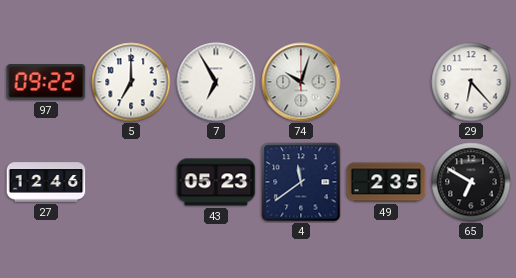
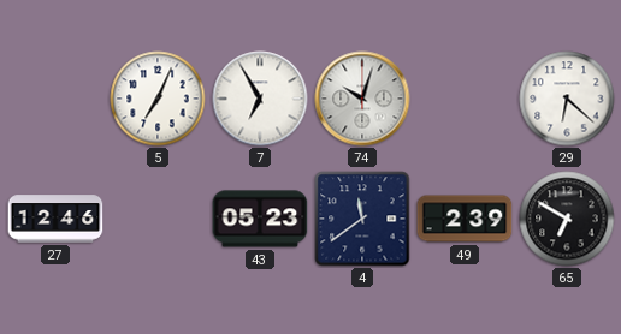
97: 09:22 -> none (46, 82)
5: 7:00 -> 7:04 (158, 99)
29: 6:23 -> 6:22 (567, 99)
49: 2:35 -> 2:39 (465, 219)
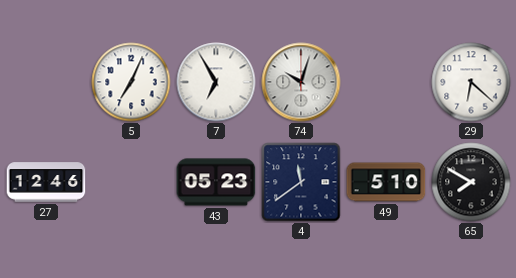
49: 2:39 -> 5:10 (386, 182)
65: 6:50 -> 7:50 (471, 182)
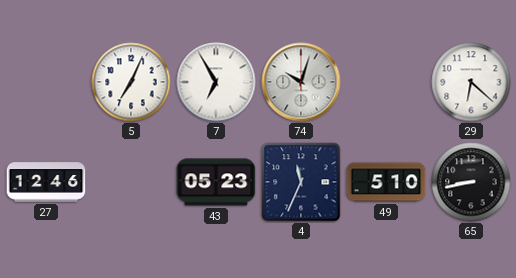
4: 11:39 -> 11:34 (301, 182)
65: 7:50 -> 8:43 (471, 182)
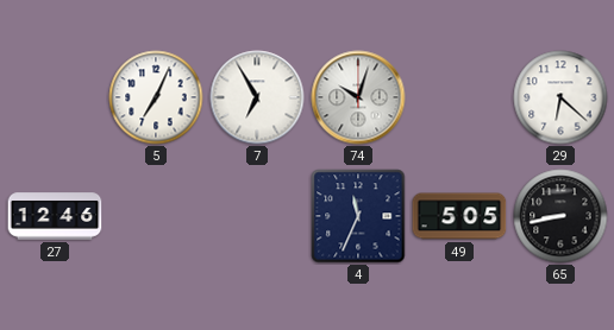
43: 05:23 -> none (216, 182)
49: 5:10 -> 5:05 (459, 216)
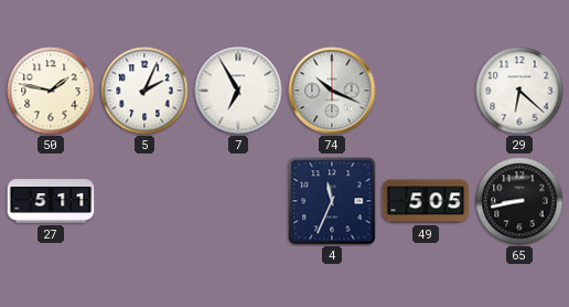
50: none -> 1:47 (51, 91)
5: 7:04 -> 2:04 (144, 91)
74: 10:03 -> 10:19 (332, 91)
27: 12:46 -> 5:11 (51, 201)
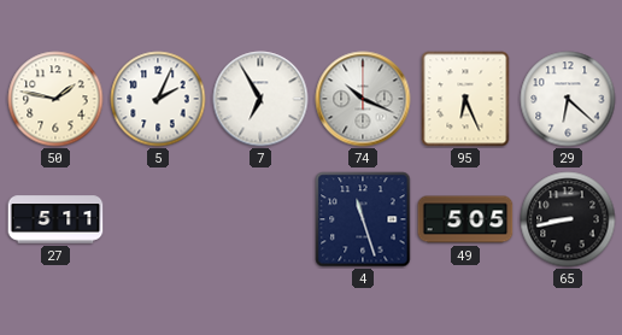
95: none -> 6:26 (465, 99)
4: 11:34 -> 11:27 (363, 219)
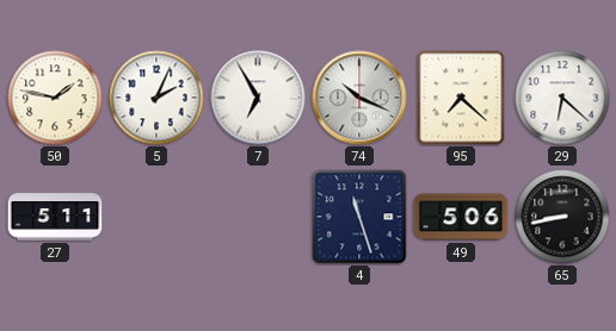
95: 6:26 -> 7:22 (461, 98)
49: 5:05 -> 5:06 (461, 217)
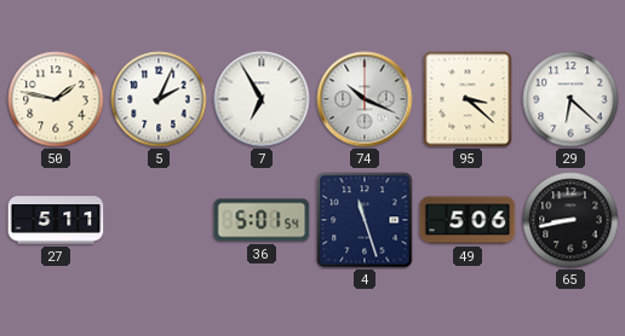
95: 7:22 -> 3:22 (468, 99)
36: none -> 5:01 (262, 220)
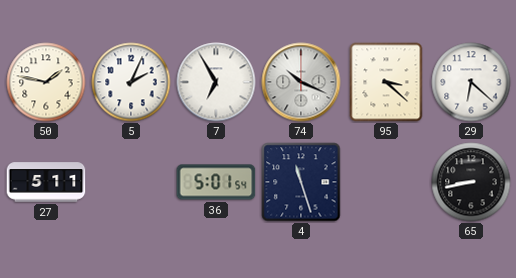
49: 5:06 -> none (468, 220)
